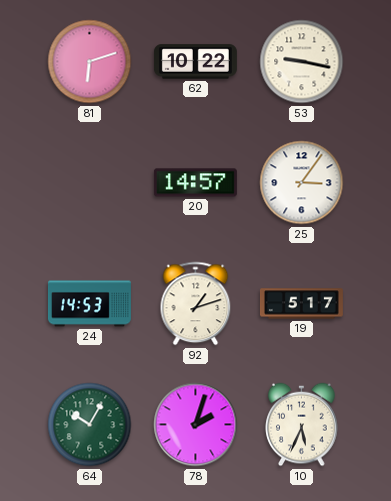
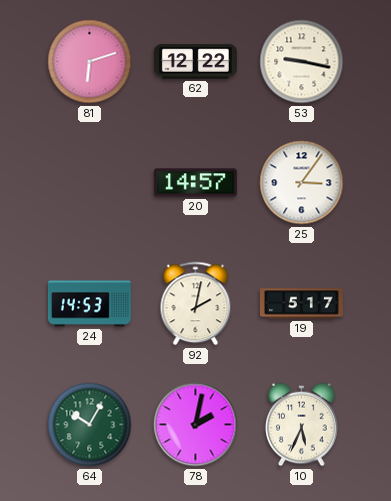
62: 10:22 -> 12:22 (195, 62)
92: 1:12 -> 2:02 (196, 304)
78: 2:03 -> 2:02 (196, 425)
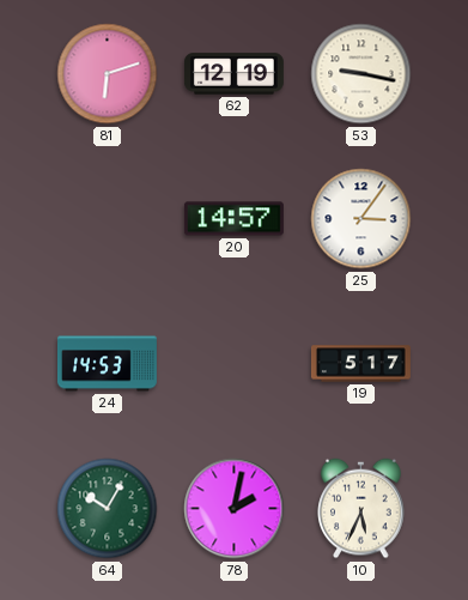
62: 12:22 -> 12:19 (233, 74)
92: 2:02 -> none (196, 304)
